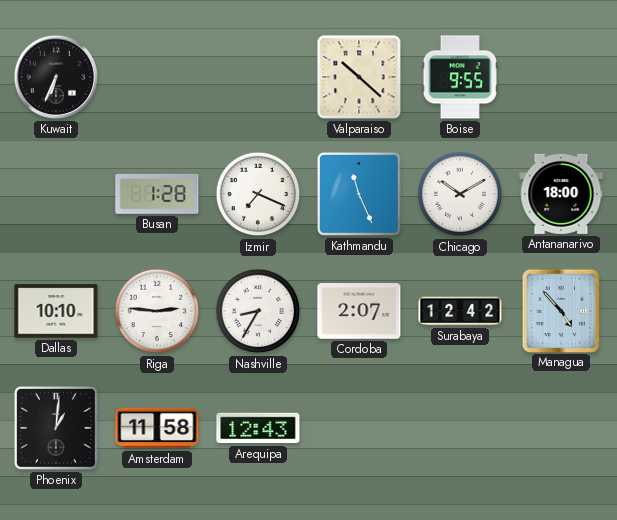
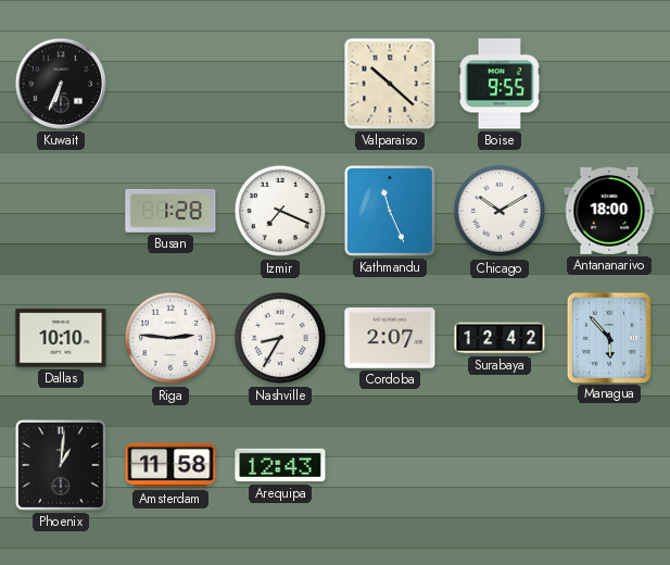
Managua: 4:53 -> 5:53 (608, 337)
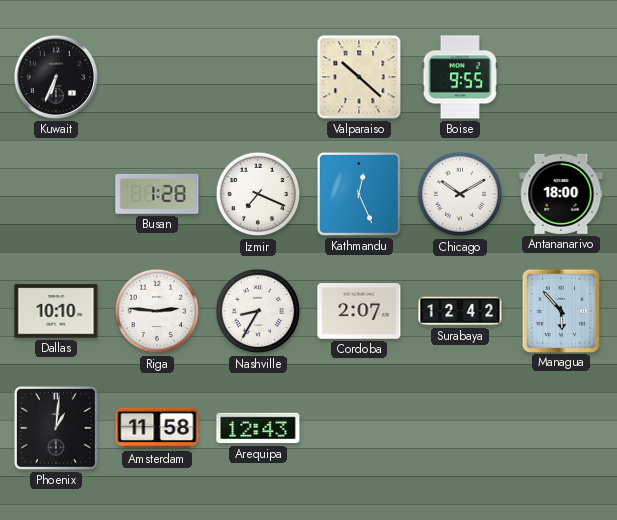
Kathmandu: 11:26 -> 12:26 (359, 194)
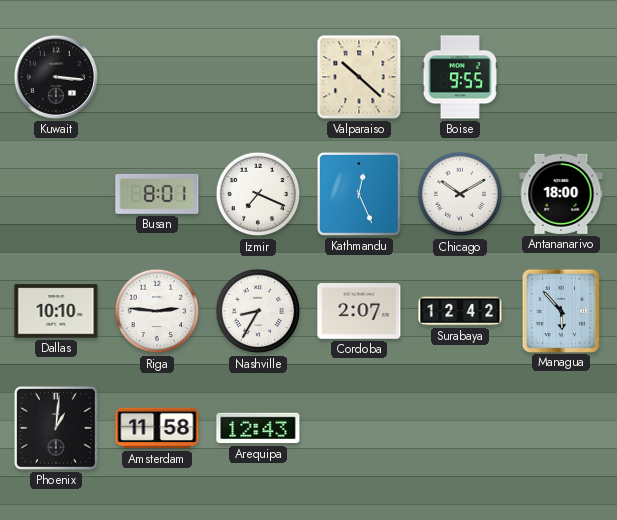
Kuwait: 6:34 -> 3:16 (56, 77)
Busan: 1:28 -> 8:01 (157, 194)
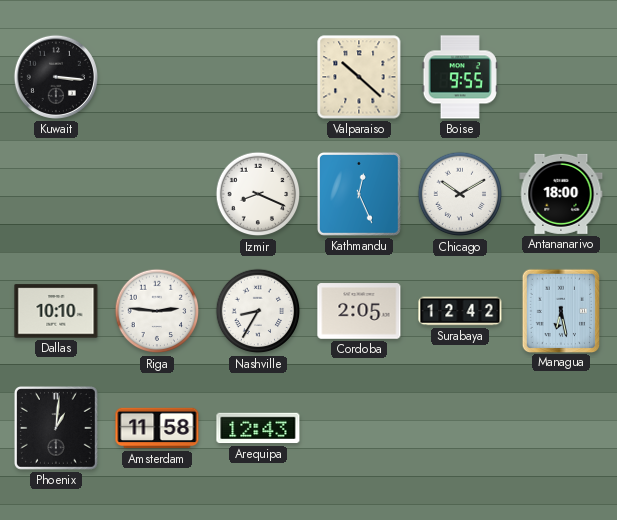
Busan: 8:01 -> none (157, 194)
Izmir: 7:19 -> 8:19 (258, 194)
Cordoba: 2:07 -> 2:05 (359, 311)
Managua: 5:53 -> 6:28 (560, 310)
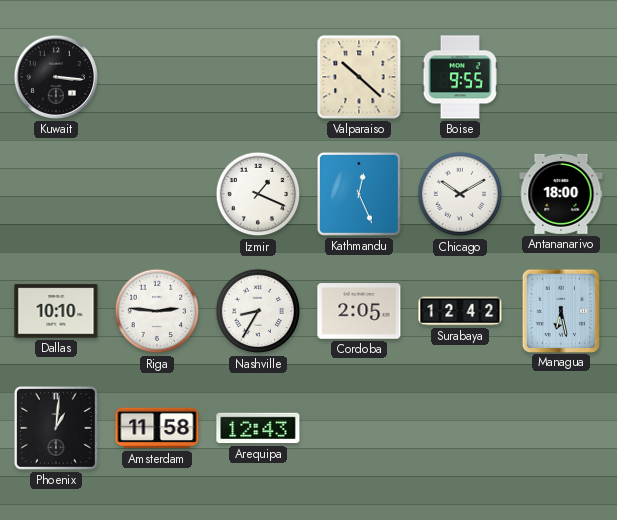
Izmir: 8:19 -> 1:19 (258, 194)
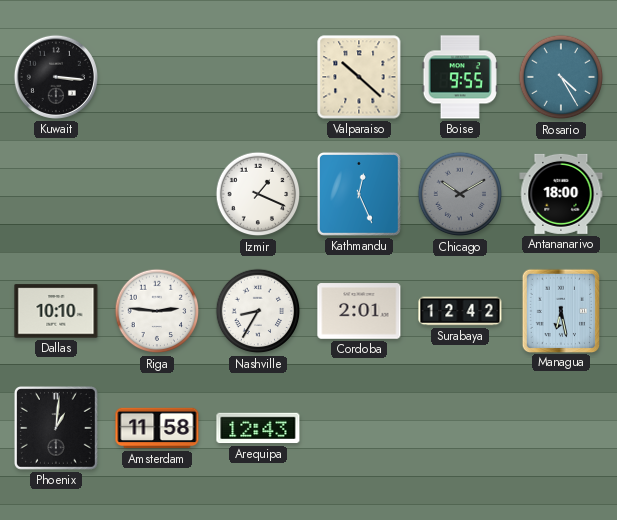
Rosario: none -> 4:25 (561, 77)
Chicago dial: white -> grey (460, 194)
Cordoba: 2:05 -> 2:01 (359, 311)
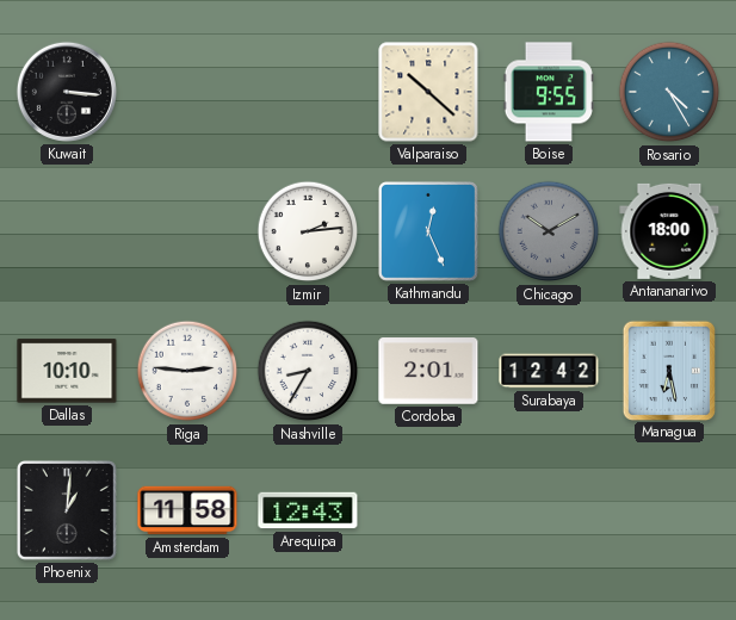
Izmir: 1:19 -> 2:14 (308, 231)
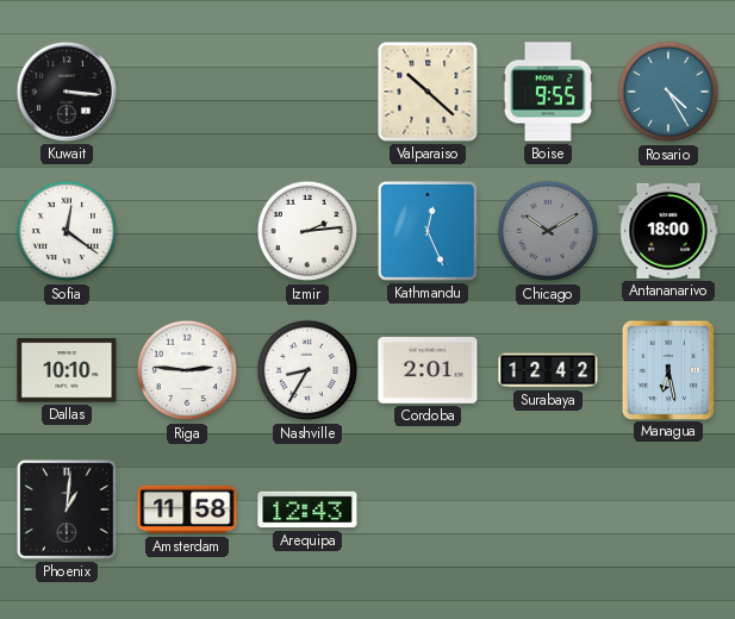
Sofia: none -> 12:21 (67, 231)
